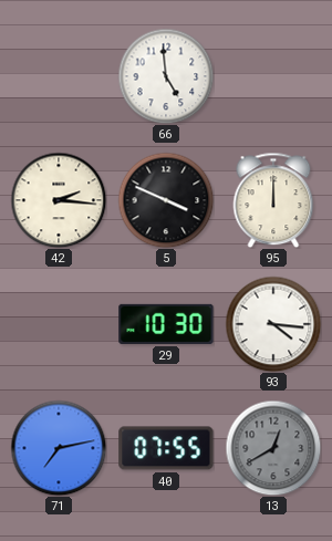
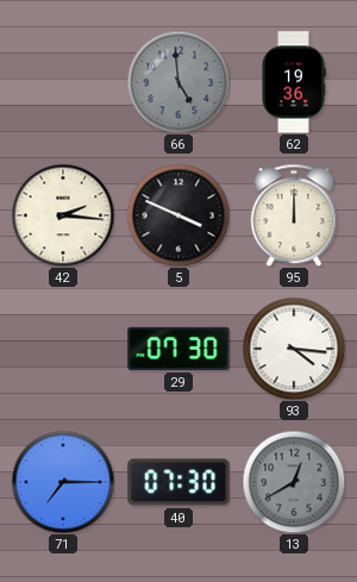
66 dial: white -> grey (178, 82)
62: none -> 19:36 (294, 82)
29: 10:30 -> 07:30 (178, 349)
71: 7:13 -> 7:15 (63, 482)
40: 07:55 -> 07:30 (178, 482)
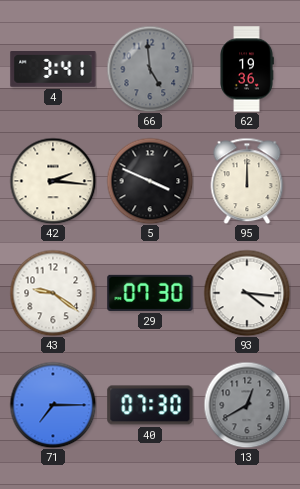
4: none -> 3:41 (53, 70)
43: none -> 9:21 (53, 293)
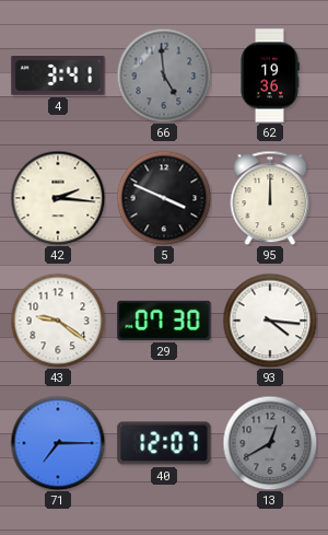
40: 07:30 -> 12:07 (164, 443)
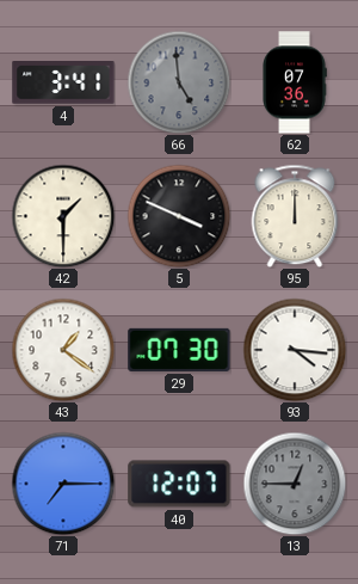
62: 19:36 -> 07:36 (295, 82)
42: 2:16 -> 1:30 (63, 216)
43: 9:21 -> 1:21 (63, 350)
13: 12:40 -> 12:45 (295, 484)
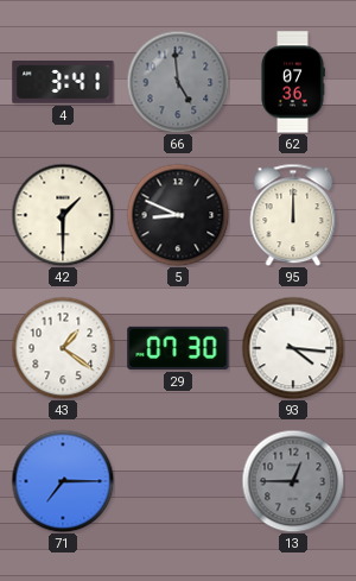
5: 3:49 -> 8:49 (178, 215)
40: 12:07 -> none (179, 484)
